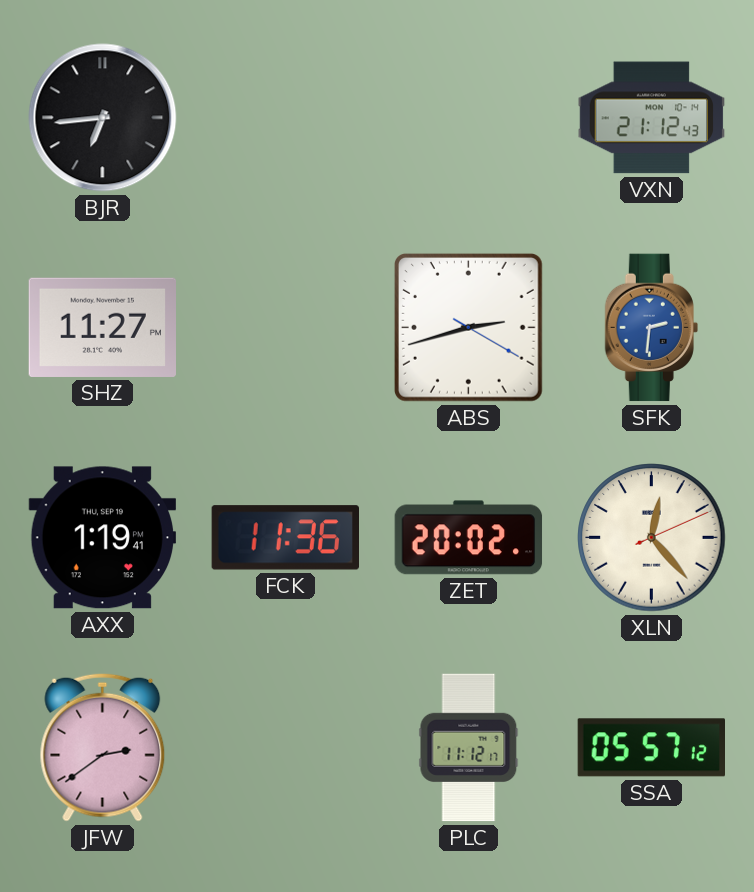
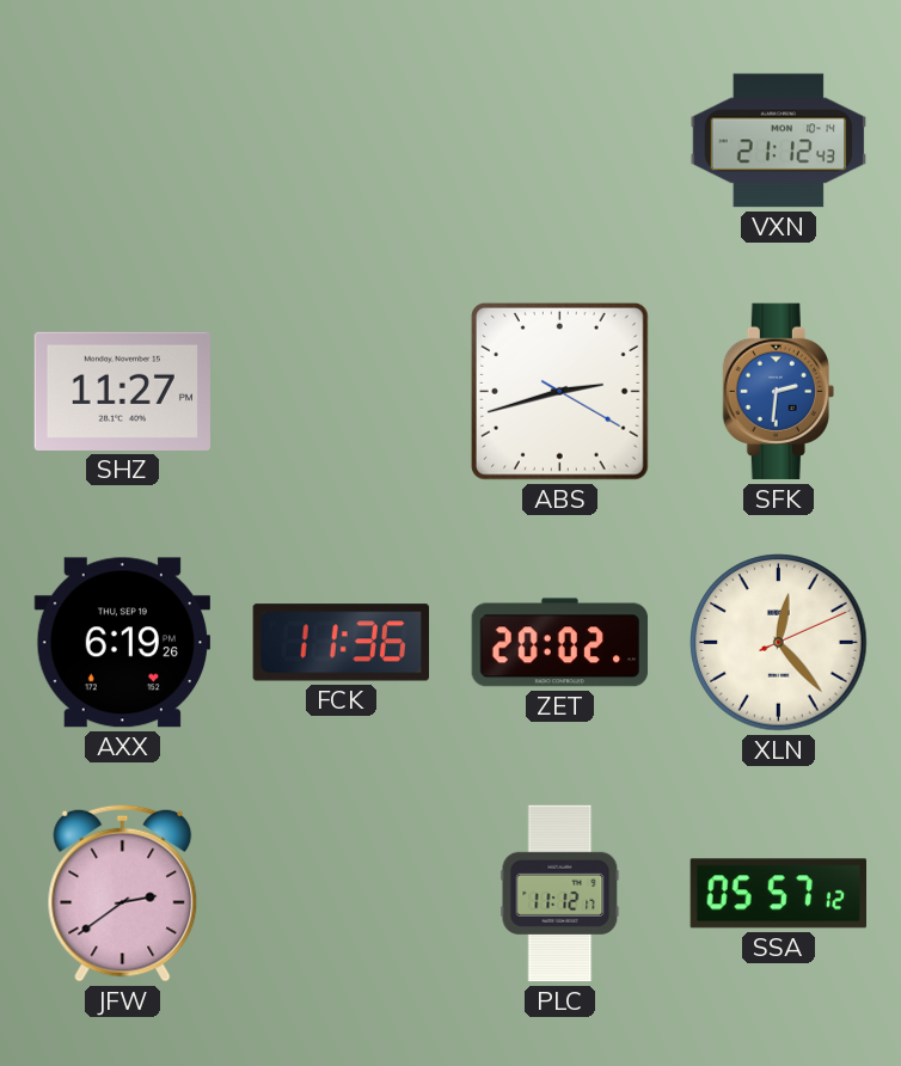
BJR: 6:44 -> none (103, 118)
AXX: 1:19 -> 6:19 (122, 643)
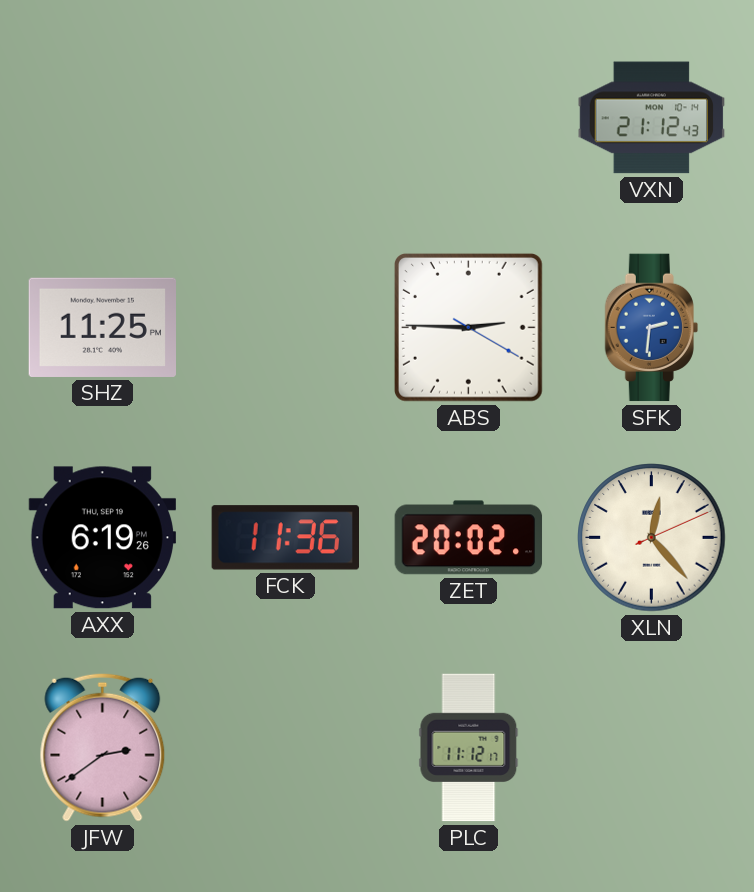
SHZ: 11:27 -> 11:25 (102, 327)
ABS: 2:42 -> 2:45 (468, 327)
SSA: 05:57 -> none (779, 894)
